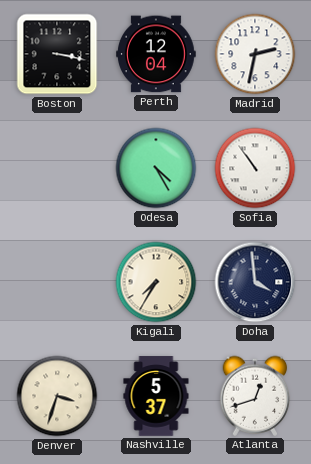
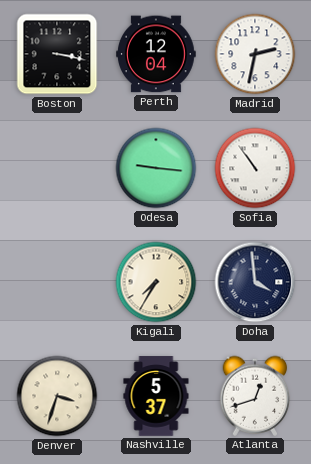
Odesa: 4:25 -> 9:16 (156, 168)
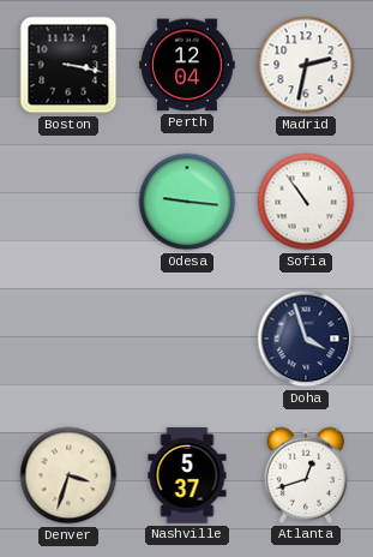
Kigali: 7:35 -> none (156, 282)
Doha: 3:59 -> 3:57 (306, 339)
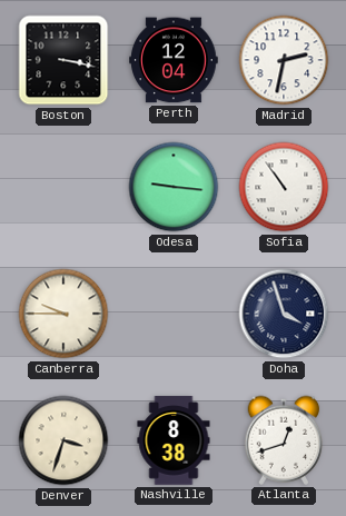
Canberra: none -> 9:45 (63, 314)
Nashville: 5:37 -> 8:38 (174, 440)
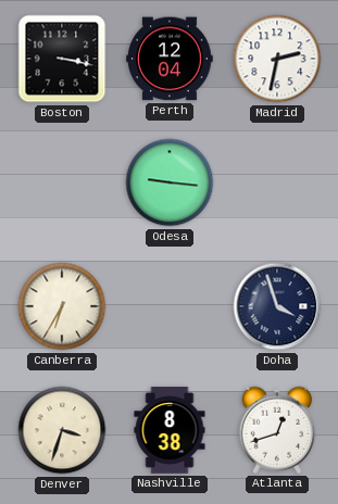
Sofia: 10:54 -> none (284, 187)
Canberra: 9:45 -> 6:35 (62, 306)
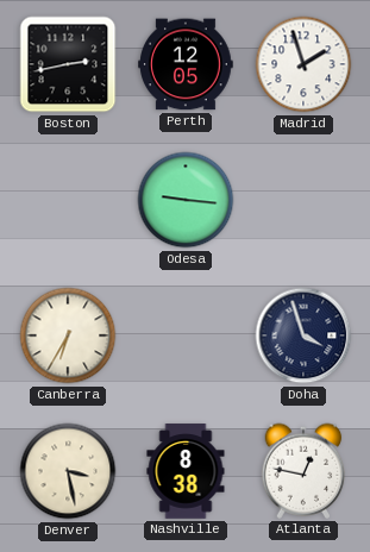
Boston: 3:17 -> 2:43 (68, 64)
Perth: 12:04 -> 12:05 (187, 64)
Madrid: 2:32 -> 1:57 (303, 64)
Denver: 3:33 -> 3:28 (68, 471)
Atlanta: 12:42 -> 12:47 (303, 471)
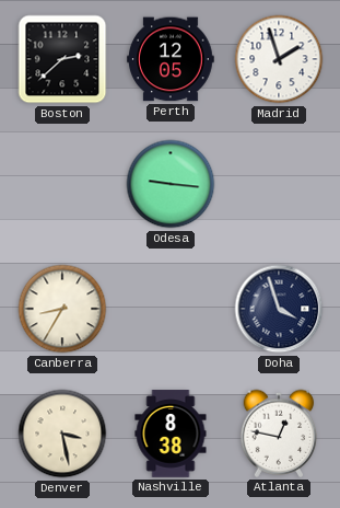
Boston: 2:43 -> 2:38 (62, 59)
Canberra: 6:35 -> 8:35 (62, 309)
